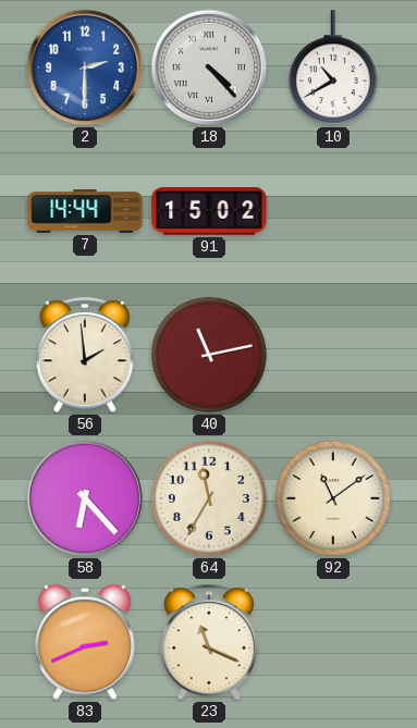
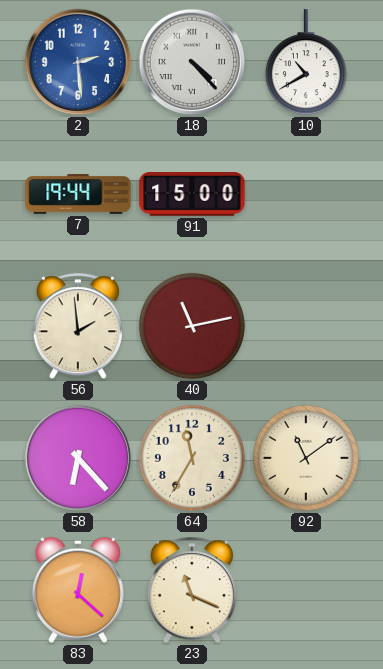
2: 2:30 -> 2:29 (78, 62)
7: 14:44 -> 19:44 (78, 194)
91: 15:02 -> 15:00 (192, 195)
83: 2:41 -> 12:22 (78, 590)
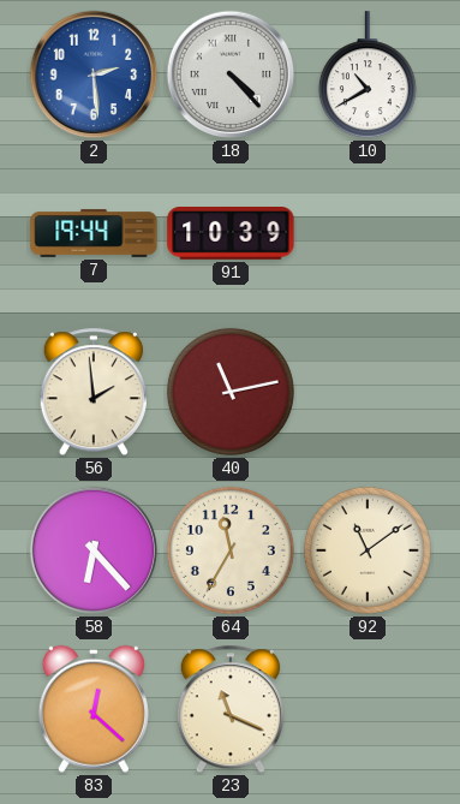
91: 15:00 -> 10:39 (231, 234)
